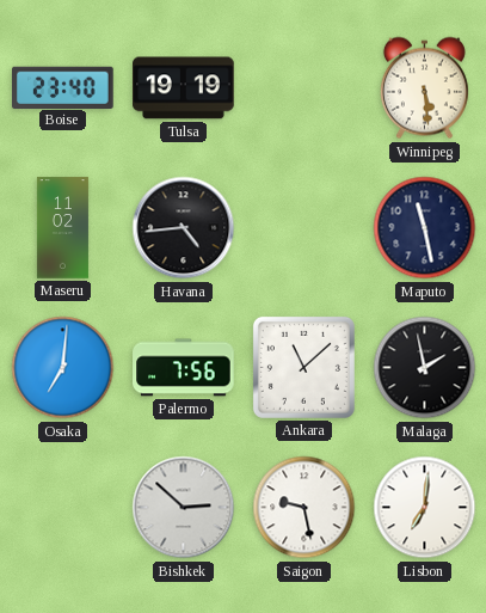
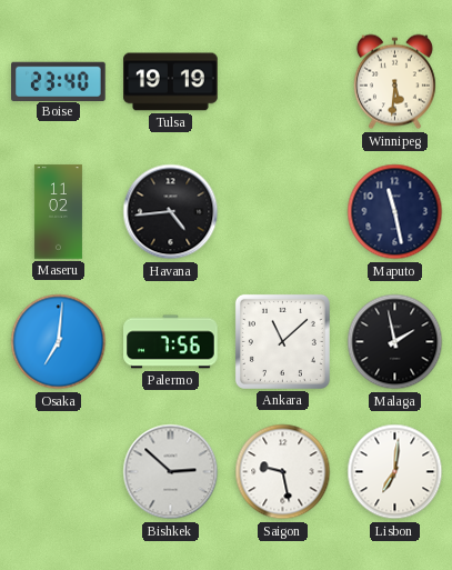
Winnipeg: 5:29 -> 5:31 (394, 82)
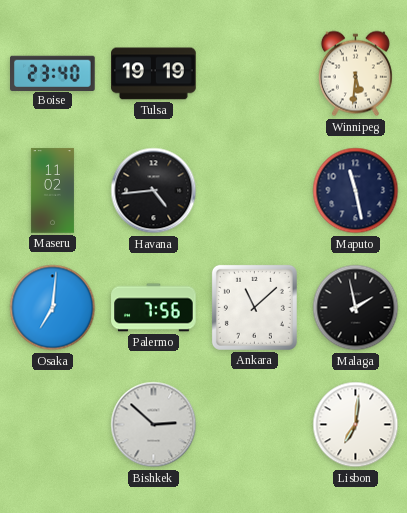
Saigon: 9:28 -> none (283, 472)
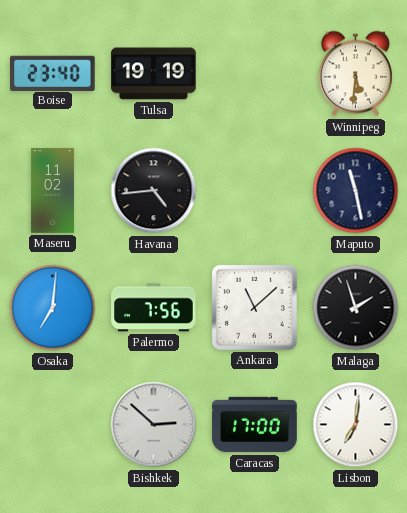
Malaga: 1:58 -> 1:57 (356, 308)
Caracas: none -> 17:00 (255, 425)
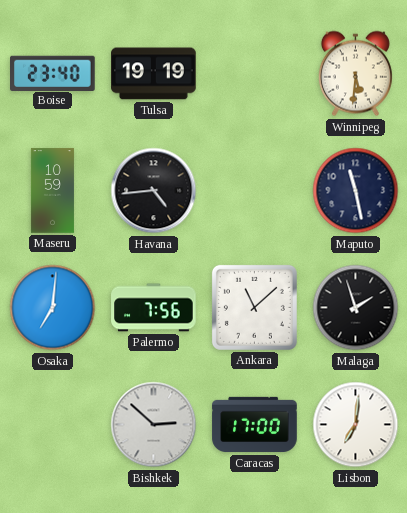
Maseru: 11:02 -> 10:59 (52, 191)
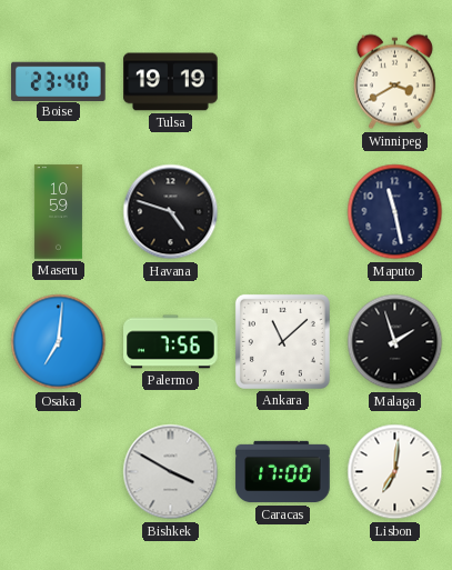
Winnipeg: 5:31 -> 3:40 (394, 82)
Havana: 4:44 -> 4:48 (171, 212)
Bishkek: 2:52 -> 3:50 (171, 472)
